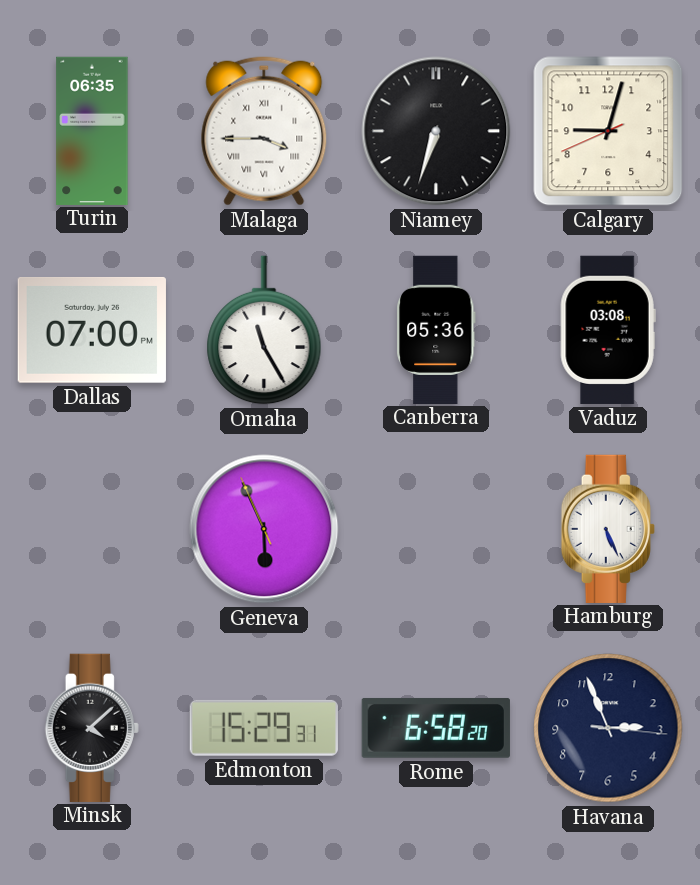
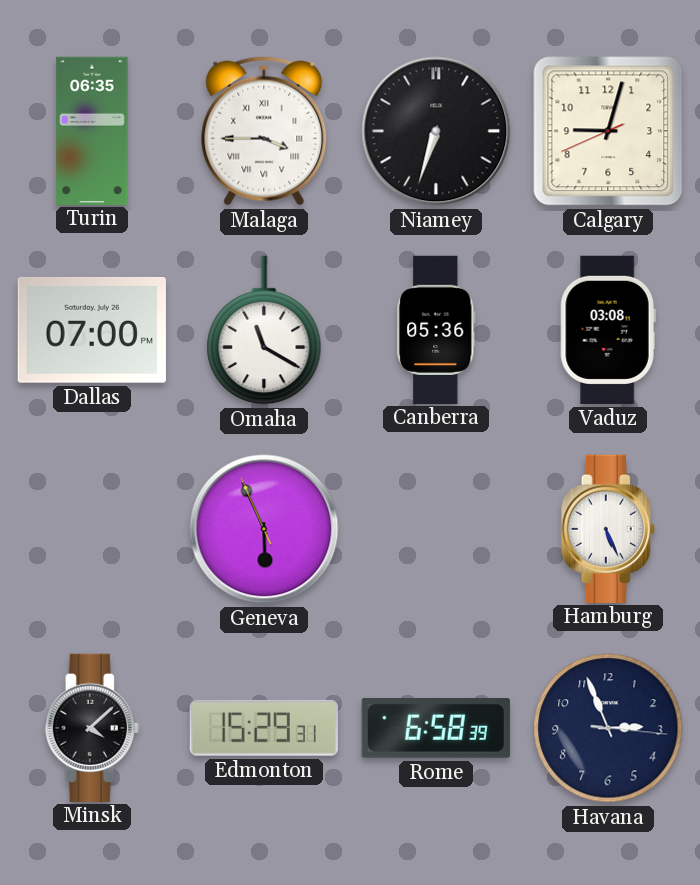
Omaha: 11:25 -> 11:20 (264, 330)
Rome: 6:58:20 -> 6:58:39 (436, 728)
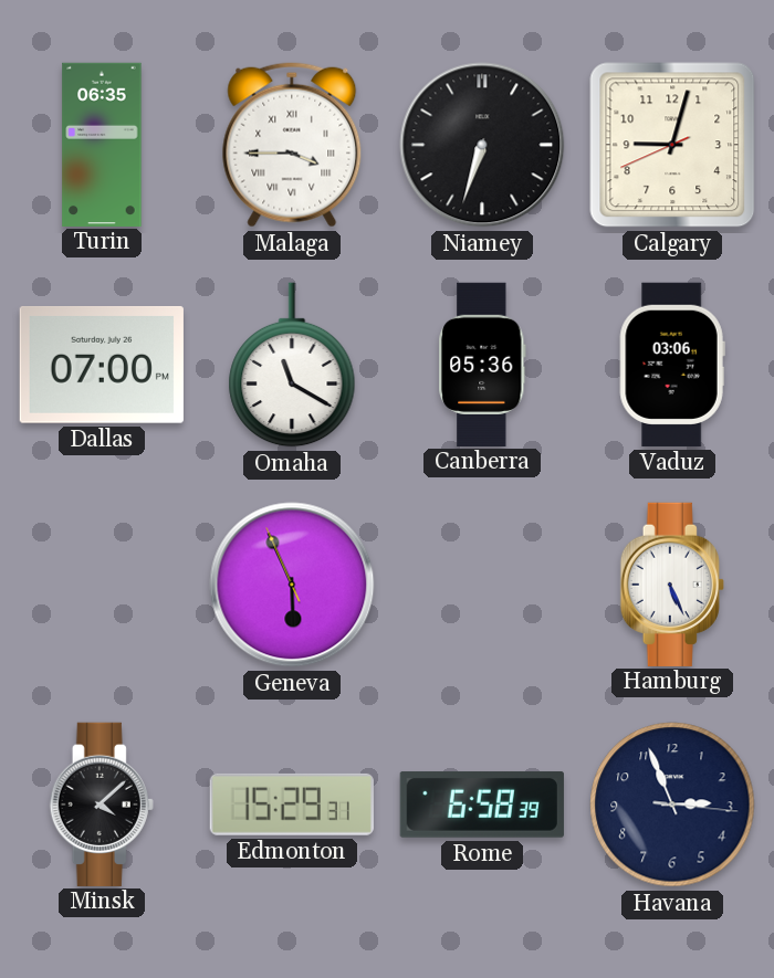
Vaduz: 03:08 -> 03:06 (672, 365)
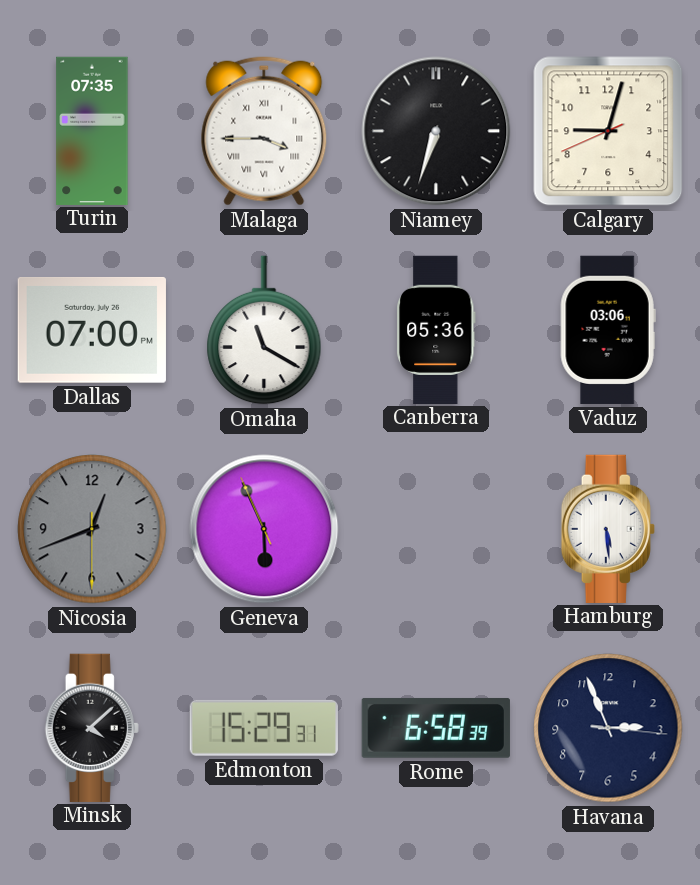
Turin: 06:35 -> 07:35 (92, 130)
Nicosia: none -> 12:41 (92, 529)
Hamburg: 5:26 -> 5:29 (608, 528)
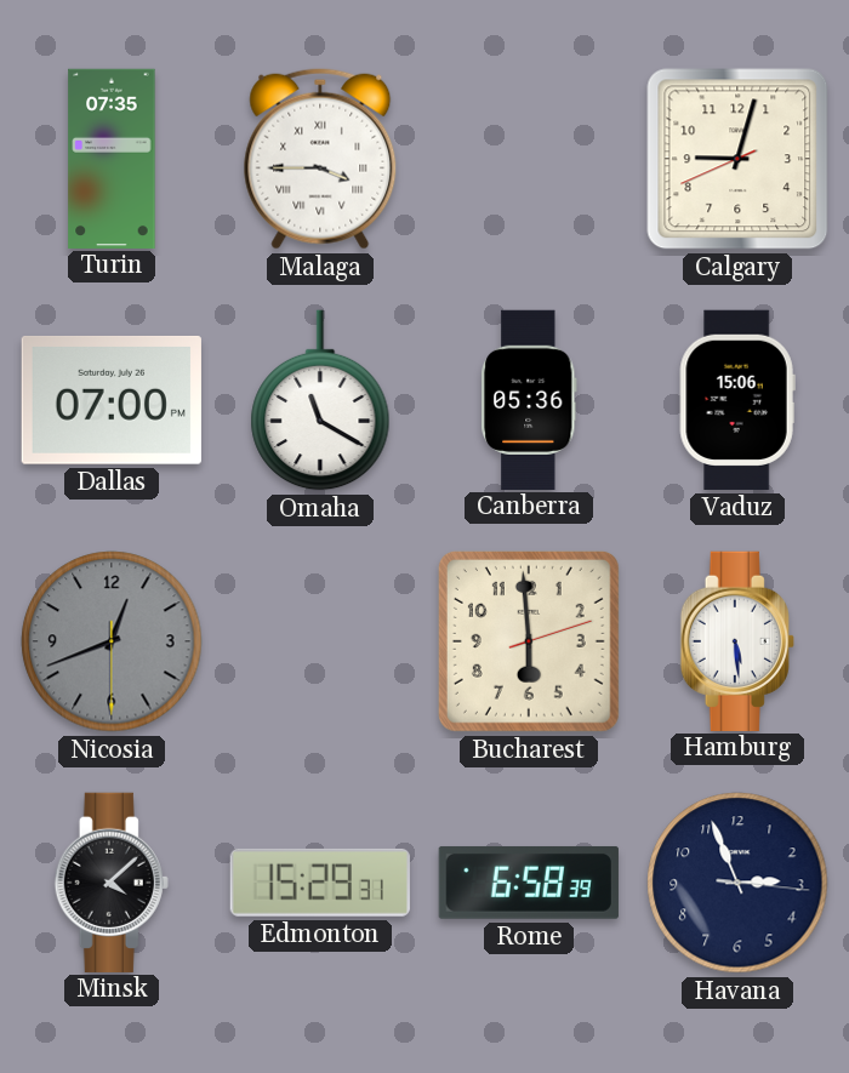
Niamey: 6:33 -> none (436, 131)
Vaduz: 03:06 -> 15:06 (737, 400)
Geneva: 5:55 -> none (264, 529)
Bucharest: none -> 5:59 (529, 641)
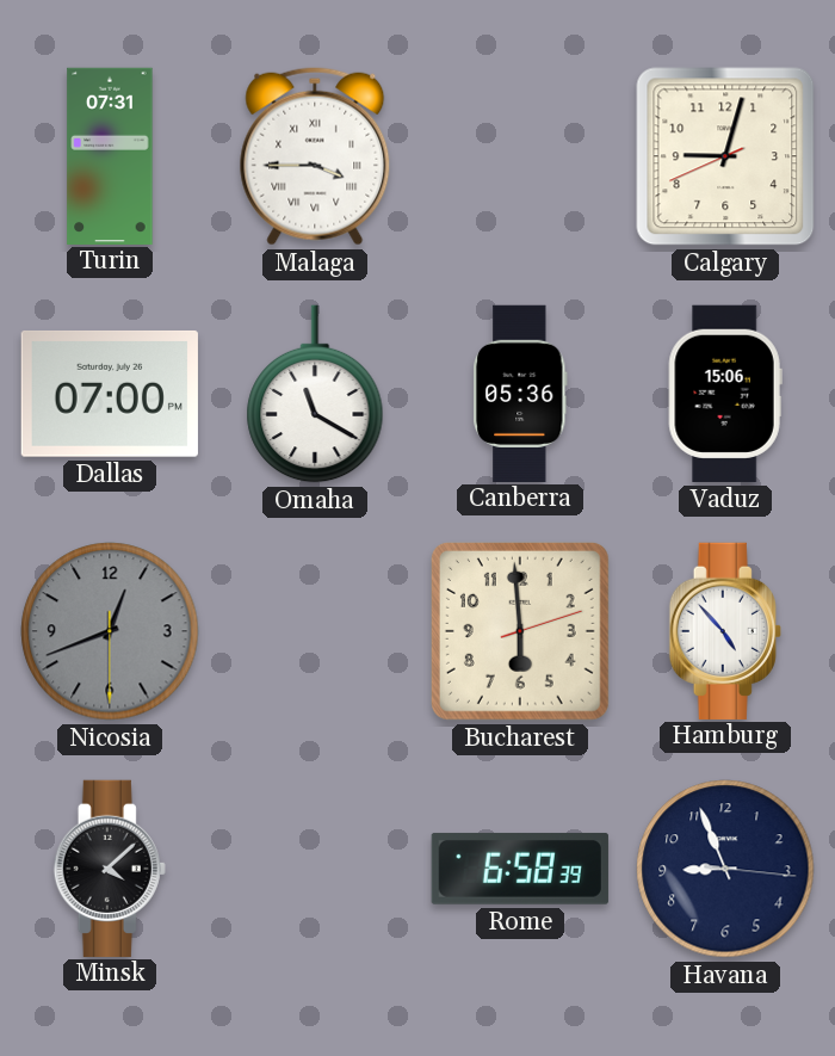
Turin: 07:35 -> 07:31 (110, 155)
Hamburg: 5:29 -> 4:53 (725, 630)
Edmonton: 15:29 -> none (320, 883)
Havana: 2:56 -> 8:56 (725, 869)
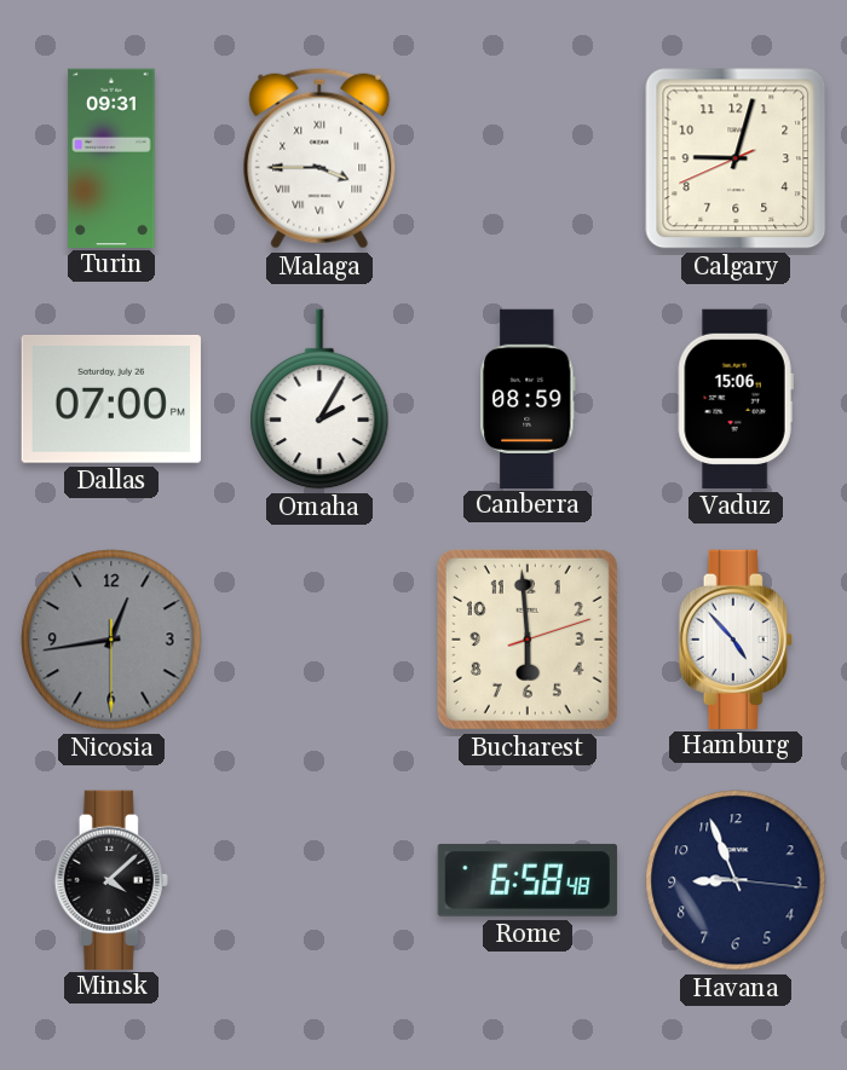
Turin: 07:31 -> 09:31 (111, 157)
Omaha: 11:20 -> 2:05 (319, 399)
Canberra: 05:36 -> 08:59 (528, 398)
Nicosia: 12:41 -> 12:43 (111, 640)
Rome: 6:58:39 -> 6:58:48 (528, 880)
